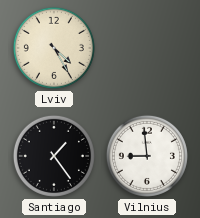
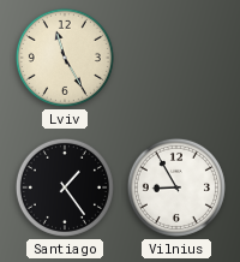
Lviv: 4:25 -> 11:25 (65, 58)
Vilnius: 8:59 -> 8:55 (176, 187)
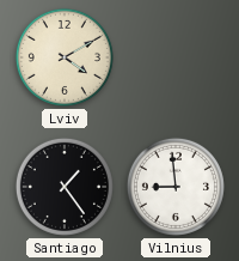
Lviv: 11:25 -> 4:10 (65, 57)
Vilnius: 8:55 -> 8:59 (176, 187)
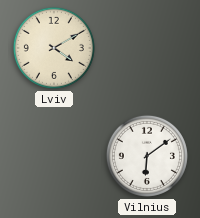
Santiago: 1:24 -> none (65, 187)
Vilnius: 8:59 -> 6:09 (147, 156)
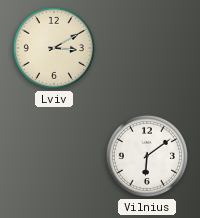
Lviv: 4:10 -> 3:10 (54, 48)
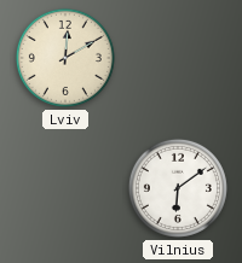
Lviv: 3:10 -> 12:10 (65, 58)
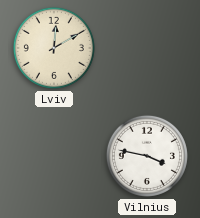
Vilnius: 6:09 -> 3:47 (147, 156)
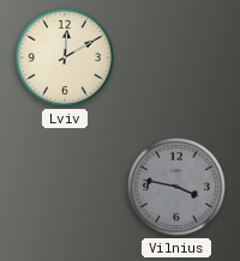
Vilnius dial: white -> grey (176, 187)
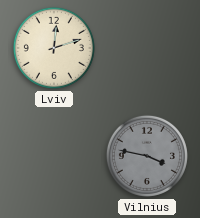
Lviv: 12:10 -> 12:12 (54, 48)
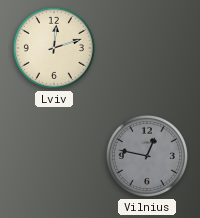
Vilnius: 3:47 -> 12:47 (147, 156)
